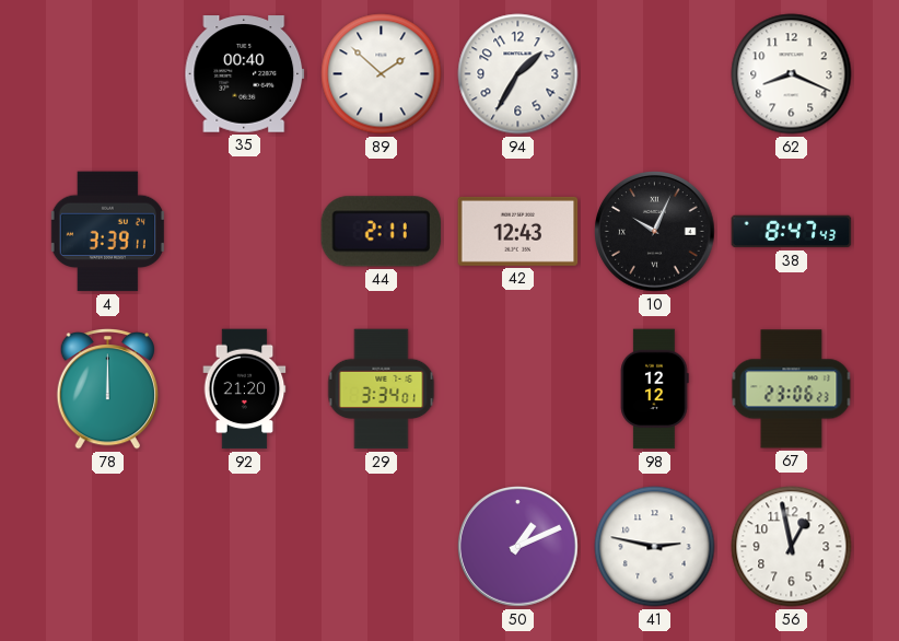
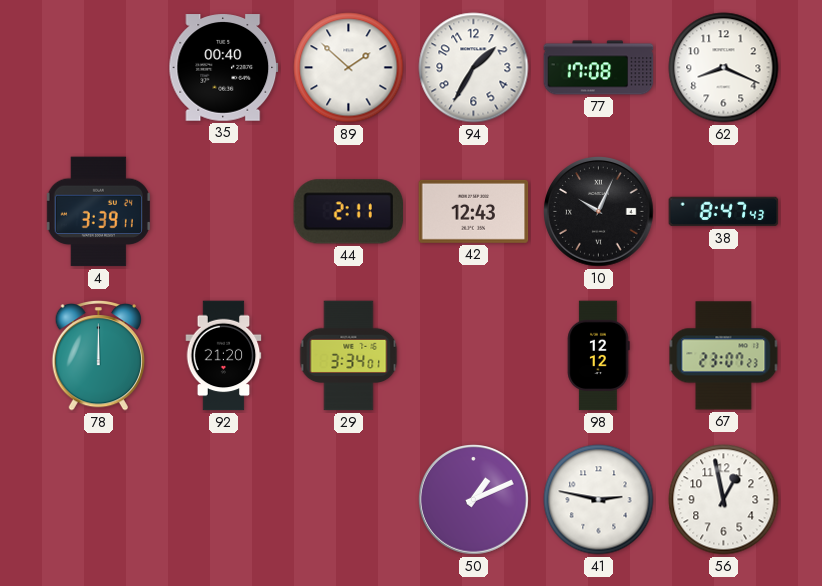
77: none -> 17:08 (599, 68)
67: 23:06 -> 23:07 (724, 356)
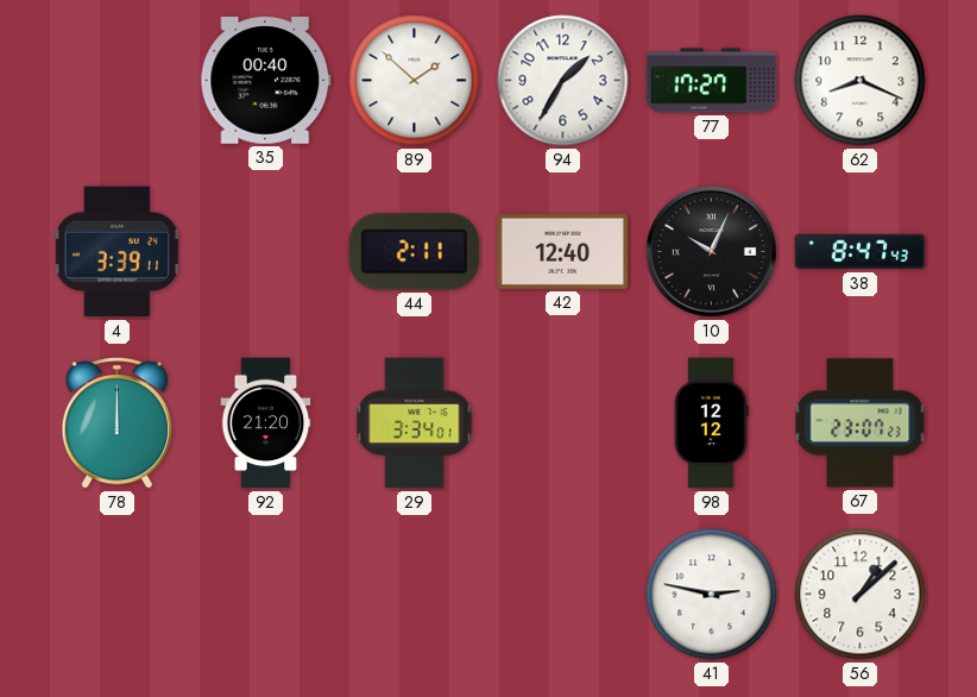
77: 17:08 -> 17:27 (712, 81)
42: 12:43 -> 12:40 (563, 251)
50: 1:11 -> none (474, 500)
56: 12:58 -> 1:08 (861, 595)
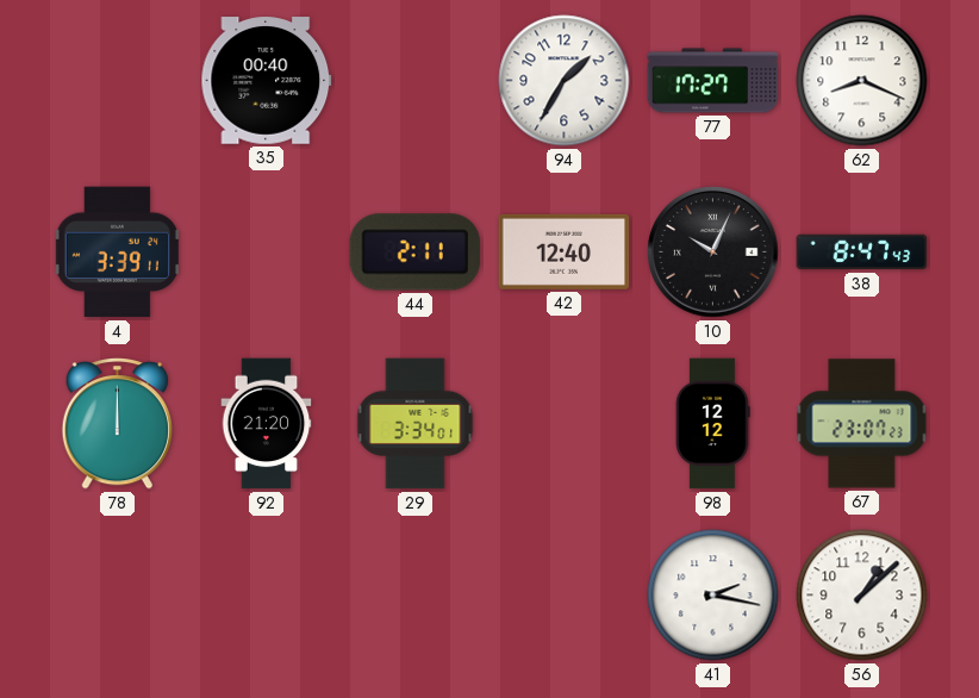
89: 1:52 -> none (415, 81)
41: 2:47 -> 2:17 (713, 596)
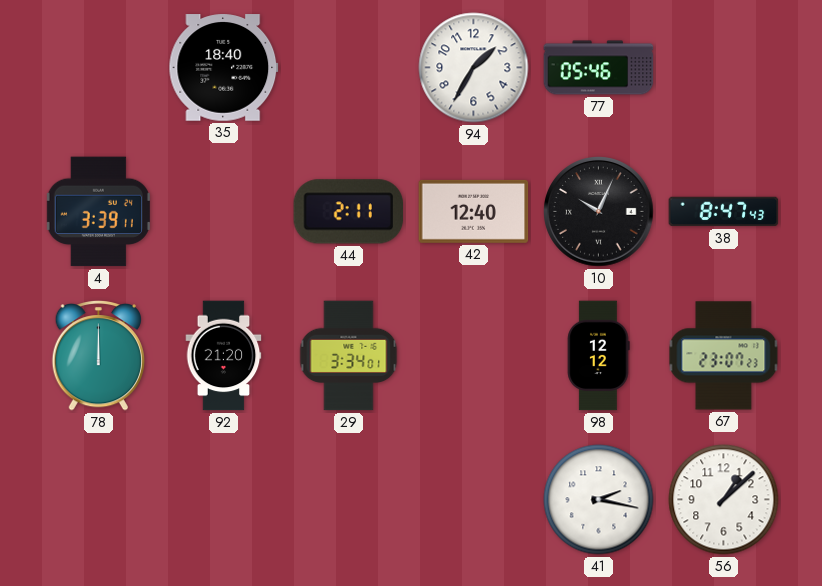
35: 00:40 -> 18:40 (224, 68)
77: 17:27 -> 05:46 (599, 68)
62: 8:19 -> none (862, 81)
